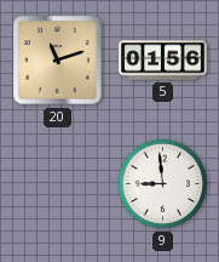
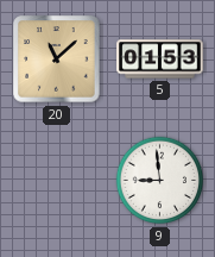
20: 11:12 -> 11:08 (57, 59)
5: 01:56 -> 01:53 (160, 59)
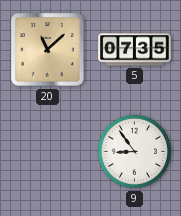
5: 01:53 -> 07:35 (135, 50)
9: 8:59 -> 8:54 (135, 152)
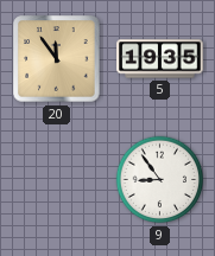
20: 11:08 -> 11:54 (57, 59)
5: 07:35 -> 19:35 (160, 59)
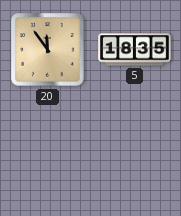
5: 19:35 -> 18:35 (135, 50)
9: 8:54 -> none (160, 180)
